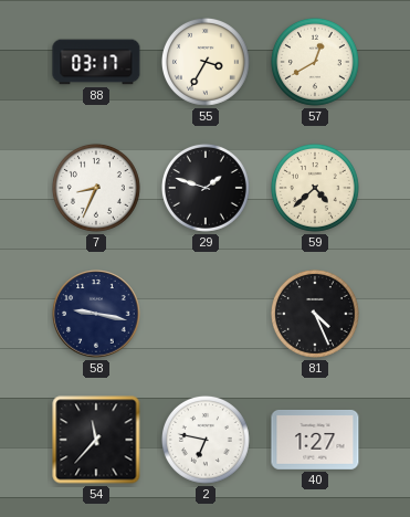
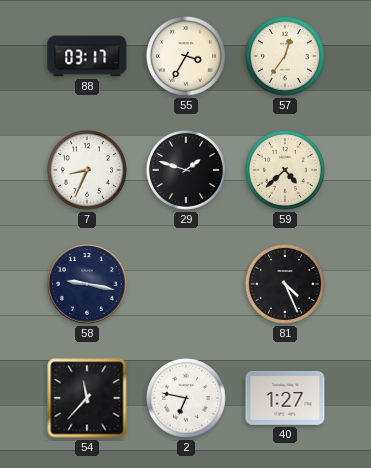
57: 12:40 -> 12:36 (285, 56)
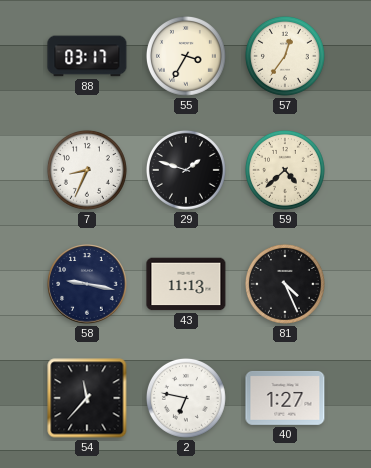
43: none -> 11:13 (186, 284)
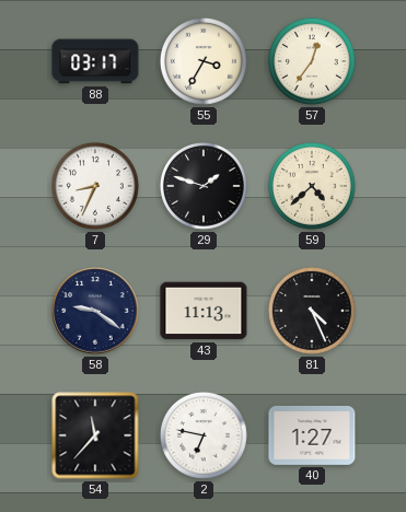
58: 9:17 -> 9:21 (95, 311)
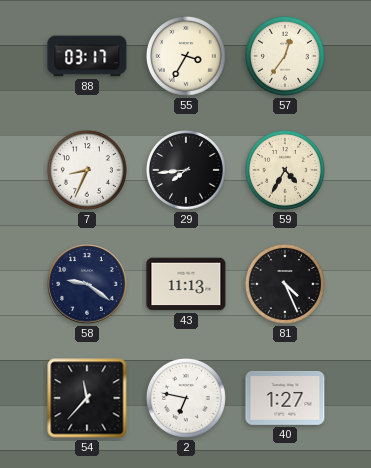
29: 1:48 -> 7:44 (186, 170)
59: 4:38 -> 4:35 (285, 170)
